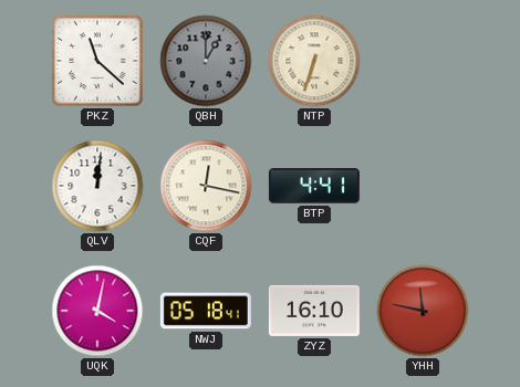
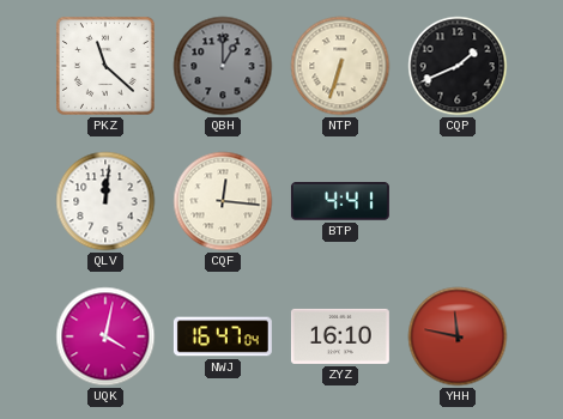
CQP: none -> 1:41 (458, 66)
CQF: 12:17 -> 12:16 (223, 201)
NWJ: 05:18 -> 16:47 (223, 336)
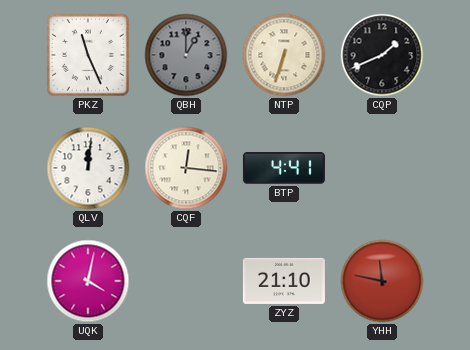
PKZ: 11:22 -> 11:26 (88, 55)
NWJ: 16:47 -> none (223, 336)
ZYZ: 16:10 -> 21:10 (284, 281)
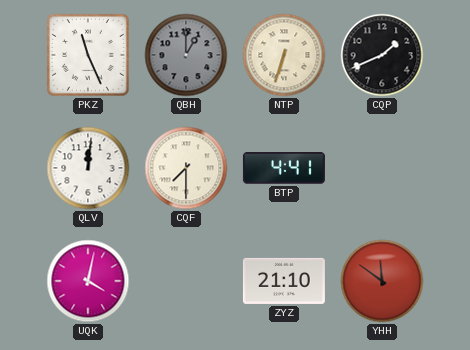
CQF: 12:16 -> 7:30 (186, 168)
YHH: 11:47 -> 11:51 (382, 281)
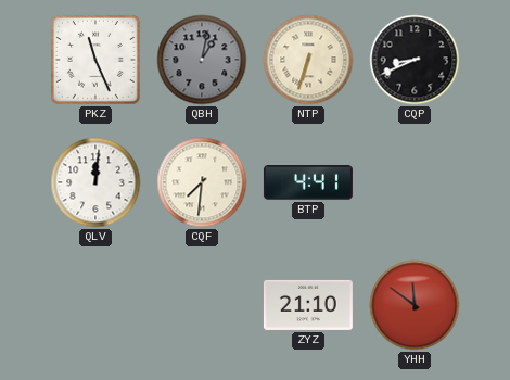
QBH: 1:00 -> 1:02 (202, 60)
CQP: 1:41 -> 8:41 (415, 60)
CQF: 7:30 -> 7:31 (202, 182)
UQK: 4:02 -> none (88, 281)
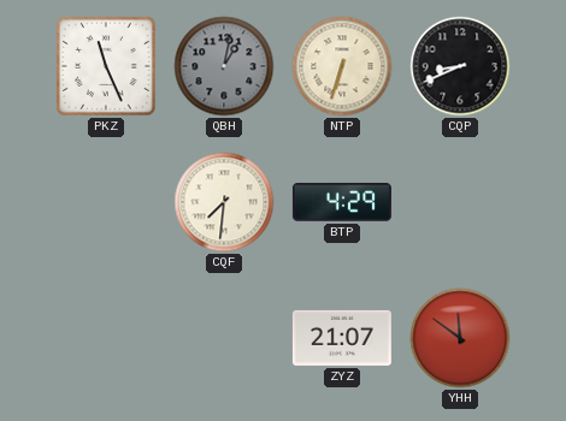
QLV: 12:01 -> none (95, 182)
BTP: 4:41 -> 4:29 (342, 202)
ZYZ: 21:10 -> 21:07 (342, 338)
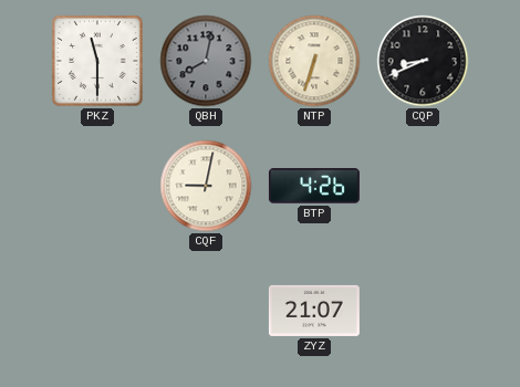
PKZ: 11:26 -> 11:30 (97, 61)
QBH: 1:02 -> 8:02 (206, 61)
CQF: 7:31 -> 9:02 (206, 186)
BTP: 4:29 -> 4:26 (314, 186)
YHH: 11:51 -> none (460, 338)
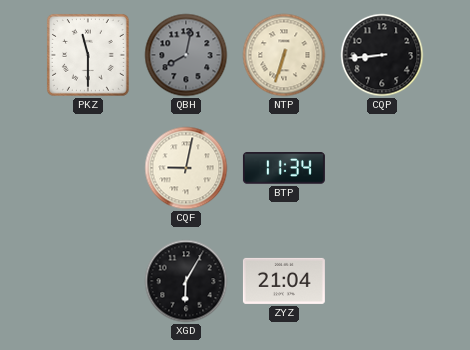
CQP: 8:41 -> 8:44 (382, 55)
BTP: 4:26 -> 11:34 (284, 168)
XGD: none -> 6:05 (186, 281)
ZYZ: 21:07 -> 21:04 (284, 281)
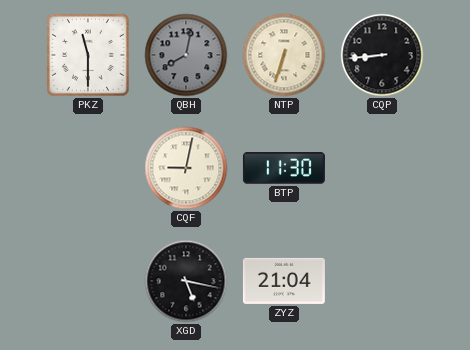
BTP: 11:34 -> 11:30 (284, 168)
XGD: 6:05 -> 5:17 (186, 281)
